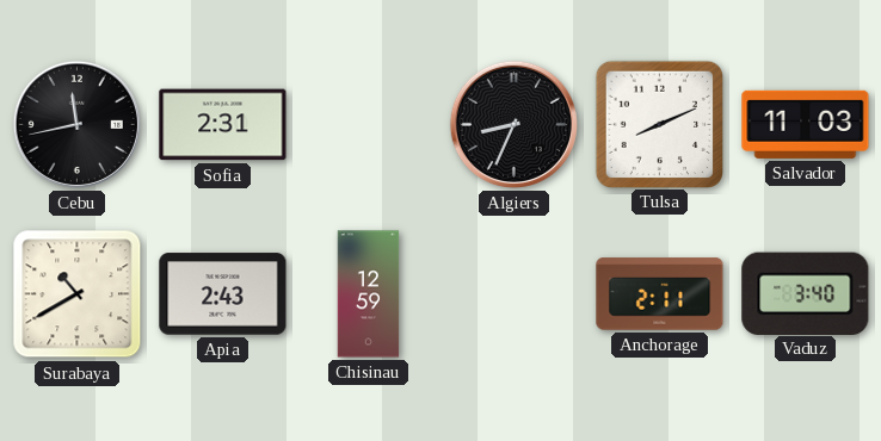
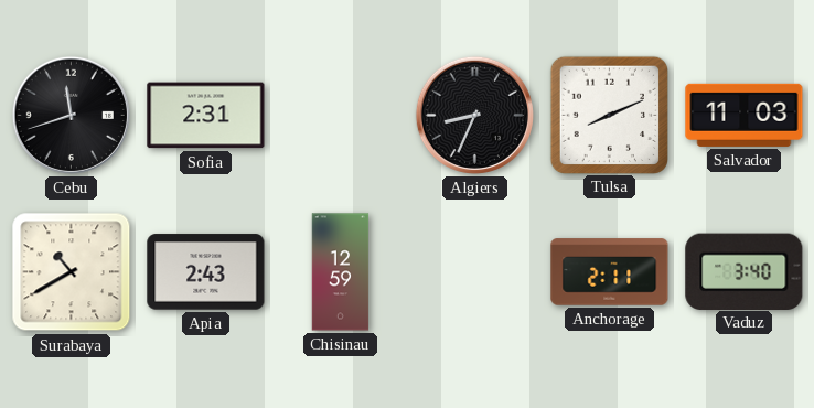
Cebu: 11:43 -> 11:42 (71, 115)
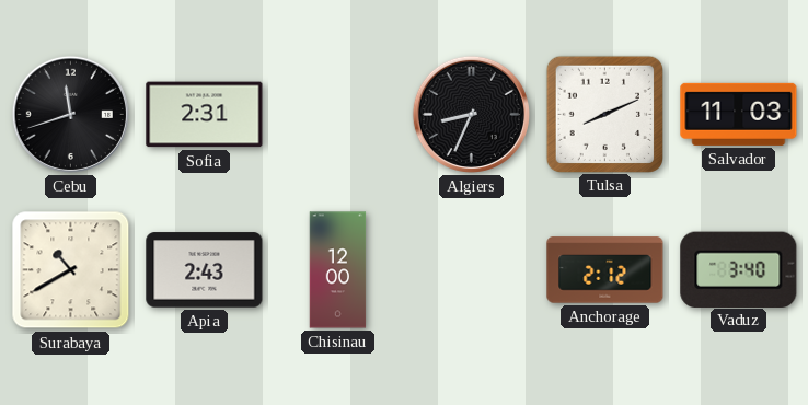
Chisinau: 12:59 -> 12:00 (338, 270)
Anchorage: 2:11 -> 2:12 (605, 270)
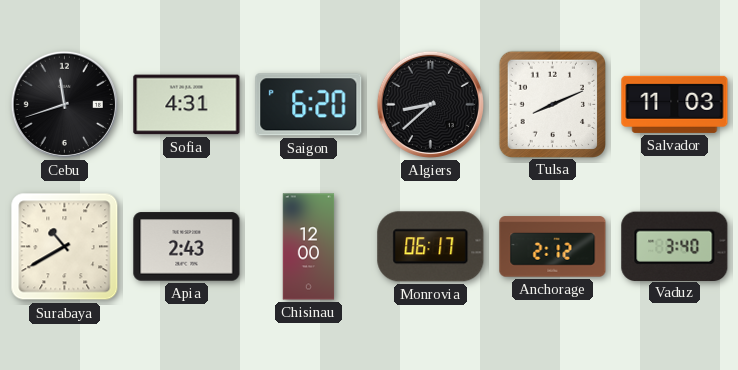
Sofia: 2:31 -> 4:31 (187, 105)
Saigon: none -> 6:20 (309, 105)
Algiers: 8:34 -> 8:38 (430, 104)
Monrovia: none -> 06:17 (431, 247)
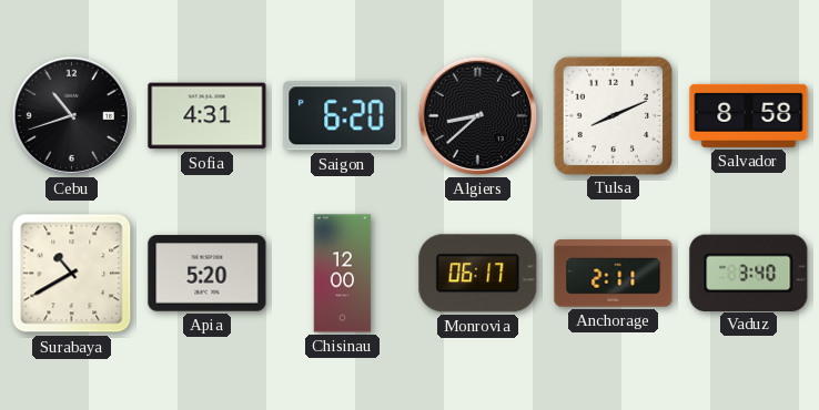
Cebu: 11:42 -> 10:42 (71, 115)
Salvador: 11:03 -> 8:58 (749, 115)
Apia: 2:43 -> 5:20 (208, 274)
Anchorage: 2:12 -> 2:11 (614, 274)
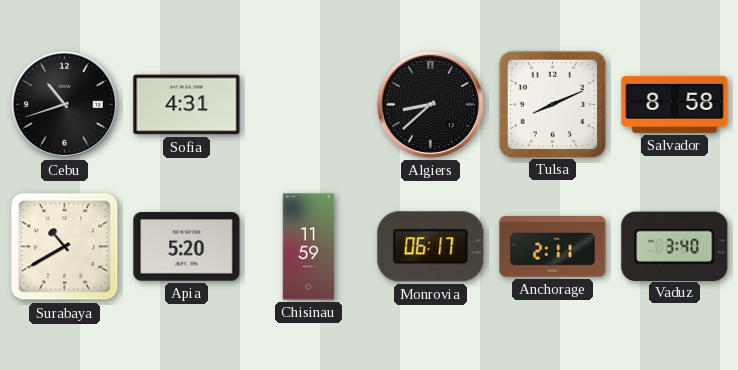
Saigon: 6:20 -> none (343, 116)
Chisinau: 12:00 -> 11:59 (309, 247)
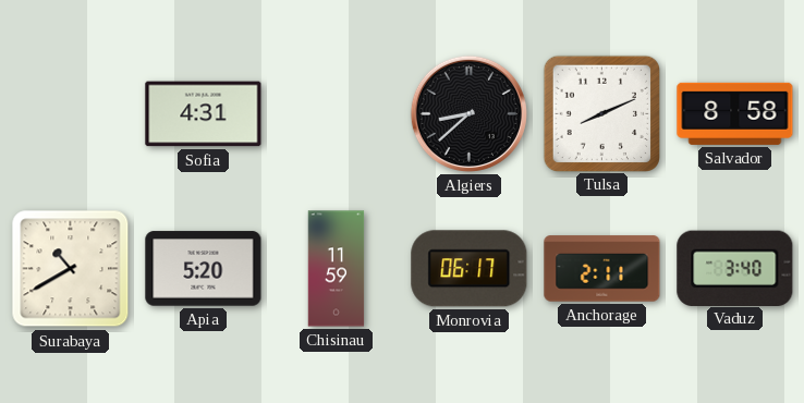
Cebu: 10:42 -> none (64, 104)
